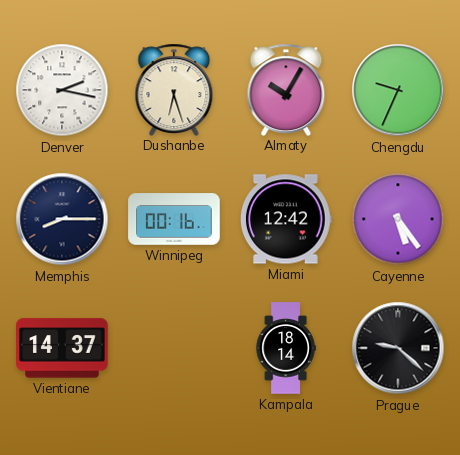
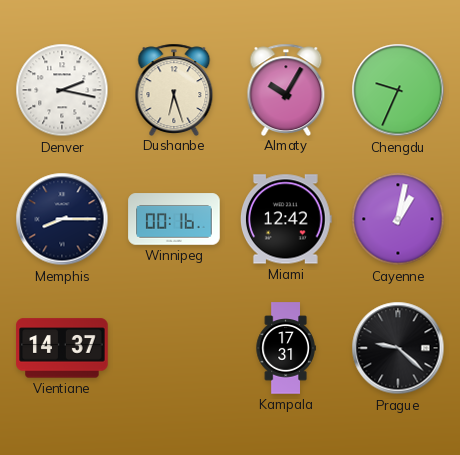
Cayenne: 5:24 -> 1:02 (398, 219)
Kampala: 18:14 -> 17:31 (286, 348)
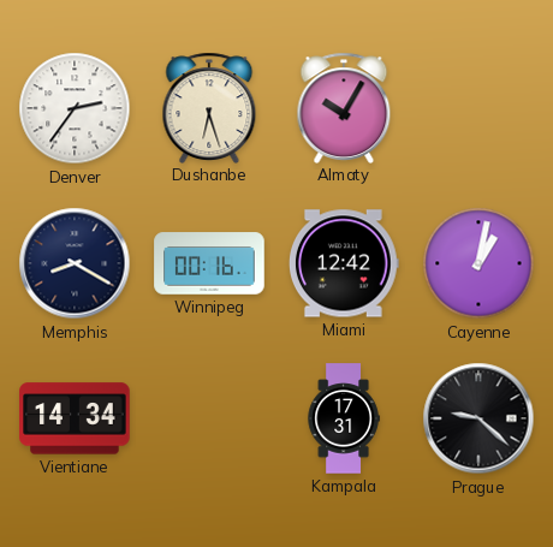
Denver: 2:17 -> 2:36 (75, 108)
Chengdu: 9:34 -> none (398, 90)
Memphis: 8:15 -> 8:20 (75, 263)
Vientiane: 14:37 -> 14:34 (75, 418)
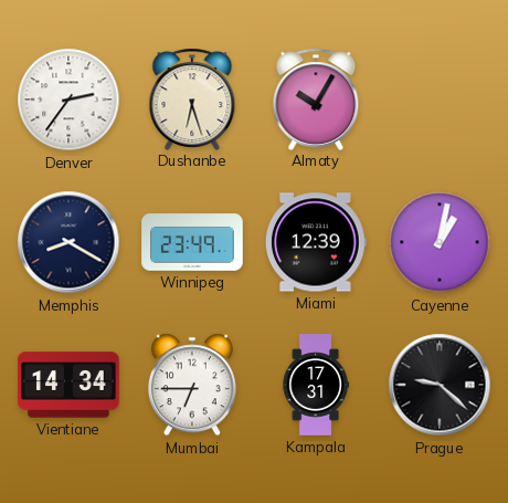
Winnipeg: 00:16 -> 23:49 (192, 242)
Miami: 12:42 -> 12:39 (316, 242)
Mumbai: none -> 6:45 (192, 385)
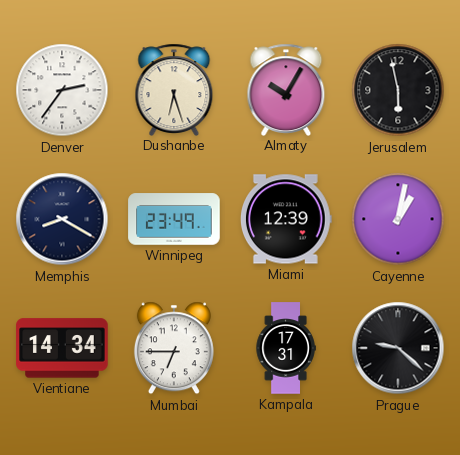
Jerusalem: none -> 5:58 (398, 90)
